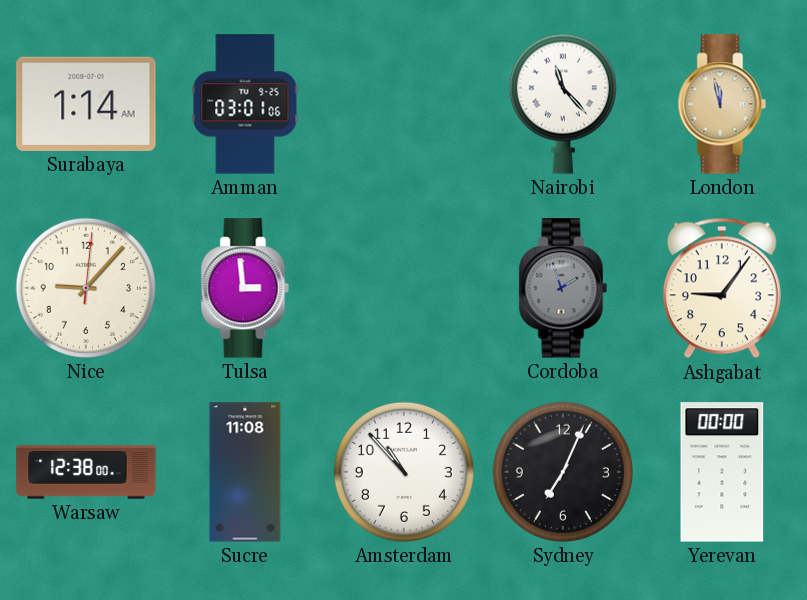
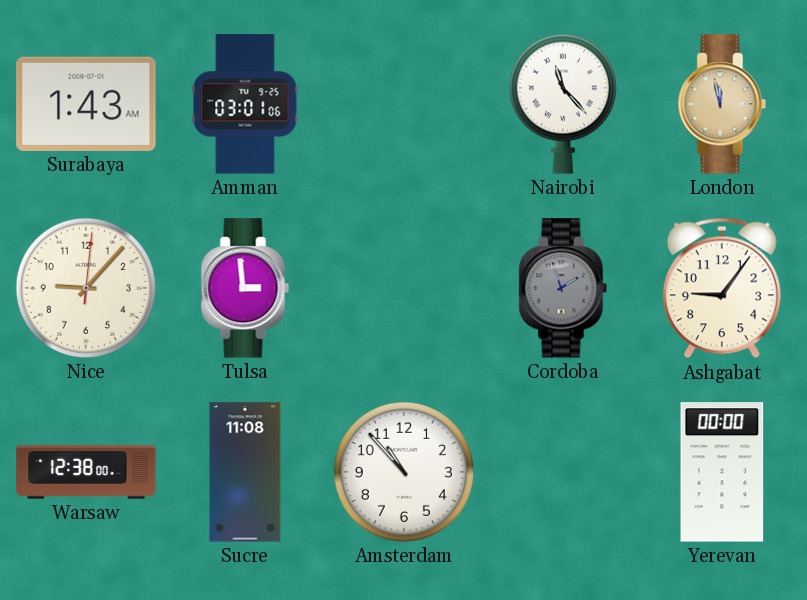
Surabaya: 1:14 -> 1:43 (86, 104)
Sydney: 7:04 -> none (563, 472)
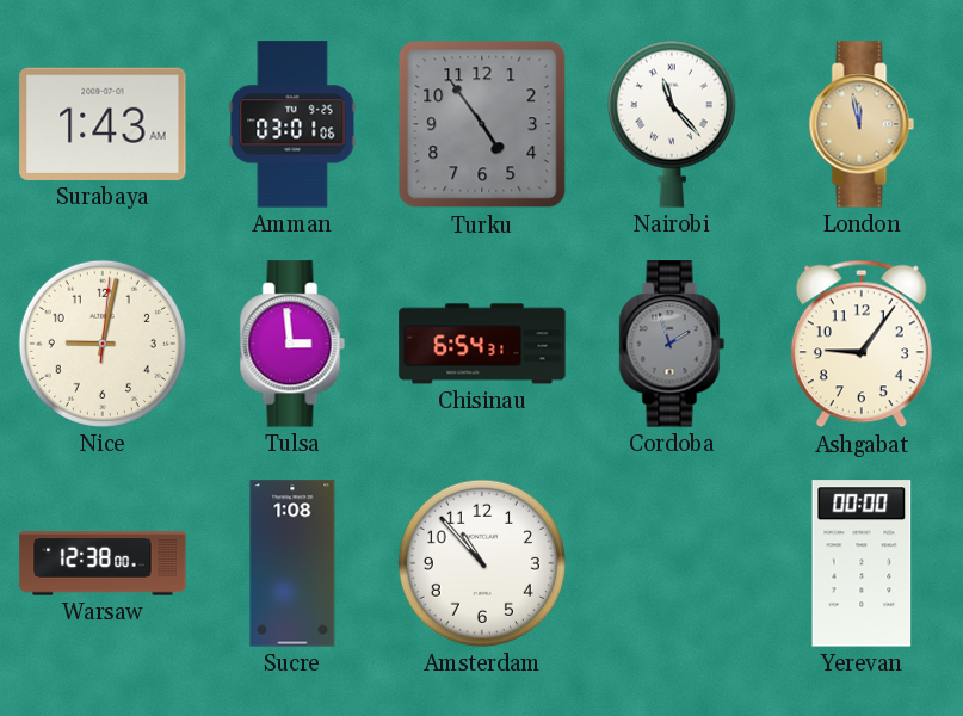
Turku: none -> 4:54 (482, 124)
Nice: 9:07 -> 9:02 (103, 344)
Chisinau: none -> 6:54 (482, 344)
Sucre: 11:08 -> 1:08 (292, 563)
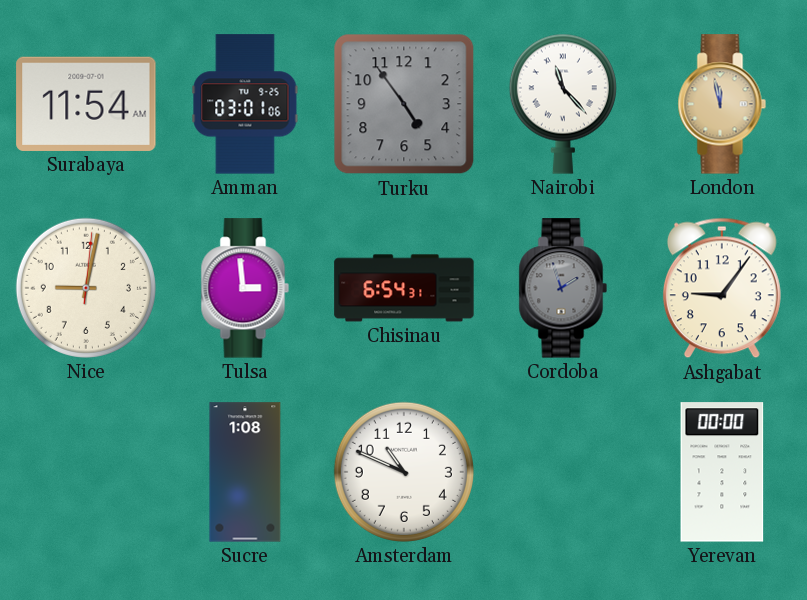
Surabaya: 1:43 -> 11:54 (86, 104)
Warsaw: 12:38 -> none (103, 563)
Amsterdam: 10:53 -> 10:49 (404, 472)
